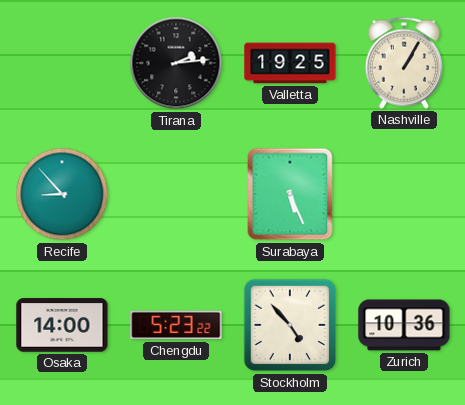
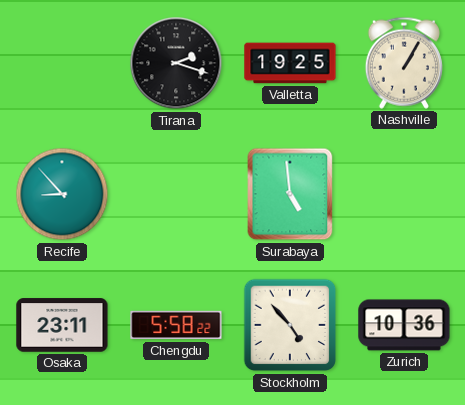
Tirana: 2:14 -> 2:18 (176, 63)
Surabaya: 5:26 -> 4:59 (290, 194)
Osaka: 14:00 -> 23:11 (62, 325)
Chengdu: 5:23 -> 5:58 (176, 325)
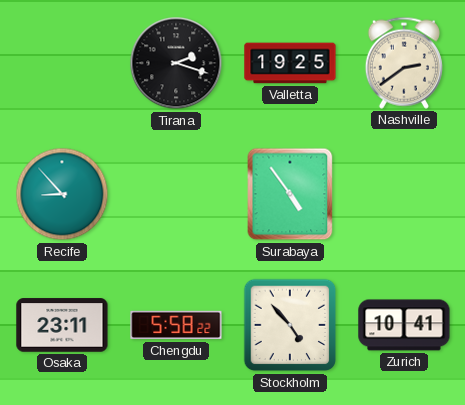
Nashville: 1:05 -> 2:39 (404, 63)
Surabaya: 4:59 -> 4:54 (290, 194)
Zurich: 10:36 -> 10:41 (404, 325)
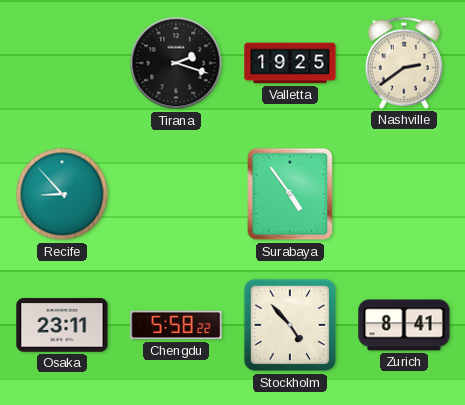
Zurich: 10:41 -> 8:41 (404, 325)
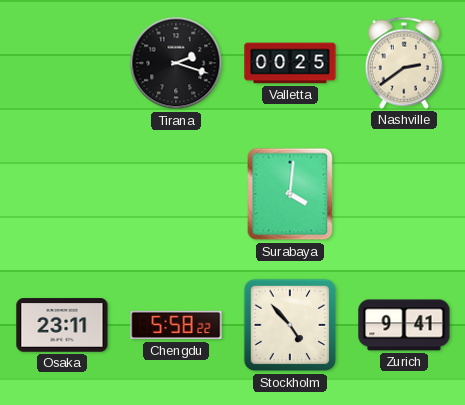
Valletta: 19:25 -> 00:25 (290, 63)
Recife: 8:53 -> none (62, 194)
Surabaya: 4:54 -> 4:01 (290, 194)
Zurich: 8:41 -> 9:41 (404, 325)
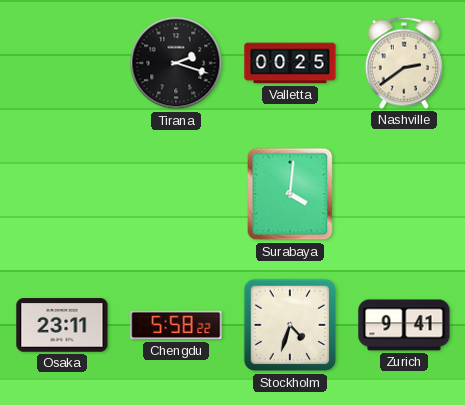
Stockholm: 4:53 -> 4:33 (290, 325)
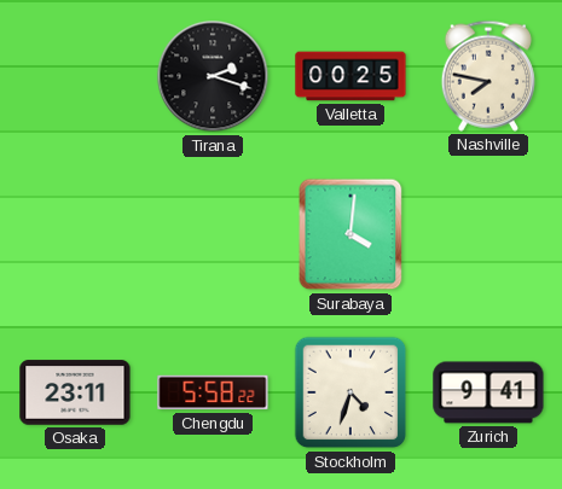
Nashville: 2:39 -> 7:47 (488, 76)
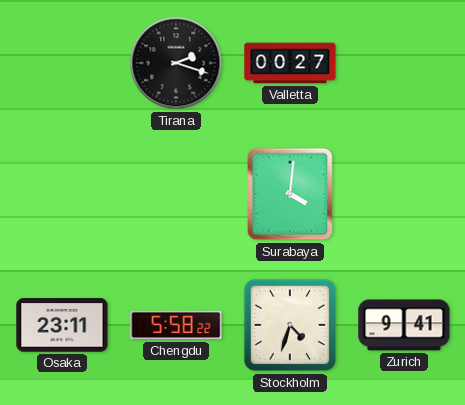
Valletta: 00:25 -> 00:27 (290, 63)
Nashville: 7:47 -> none (488, 76)
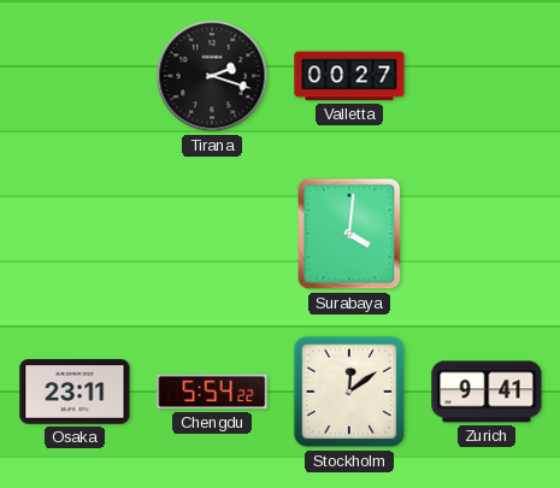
Chengdu: 5:58 -> 5:54 (212, 392)
Stockholm: 4:33 -> 12:09 (349, 392)
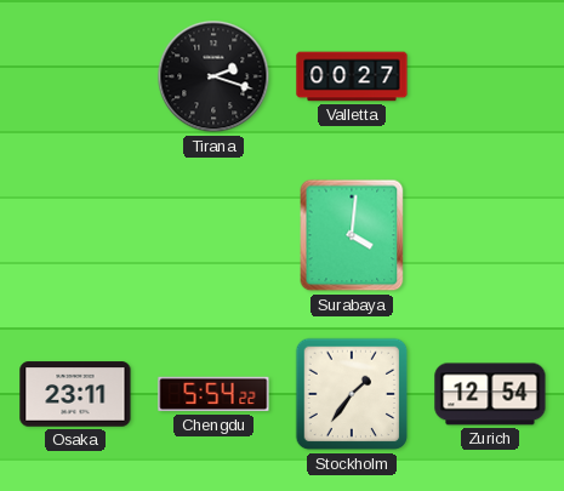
Stockholm: 12:09 -> 1:36 (352, 394)
Zurich: 9:41 -> 12:54 (490, 394)
